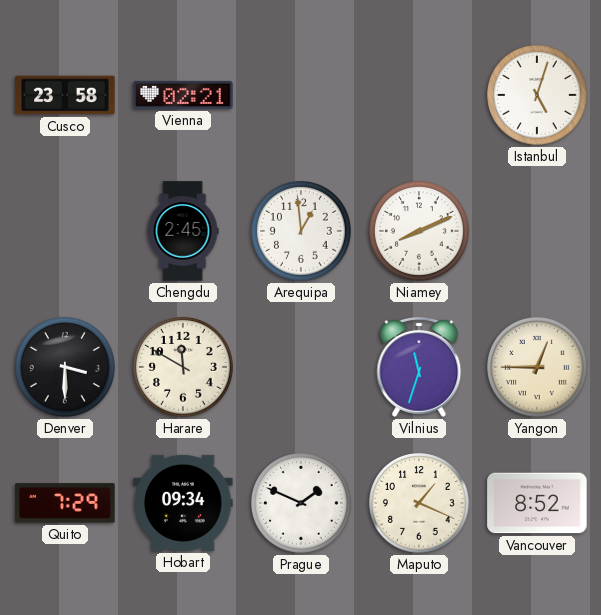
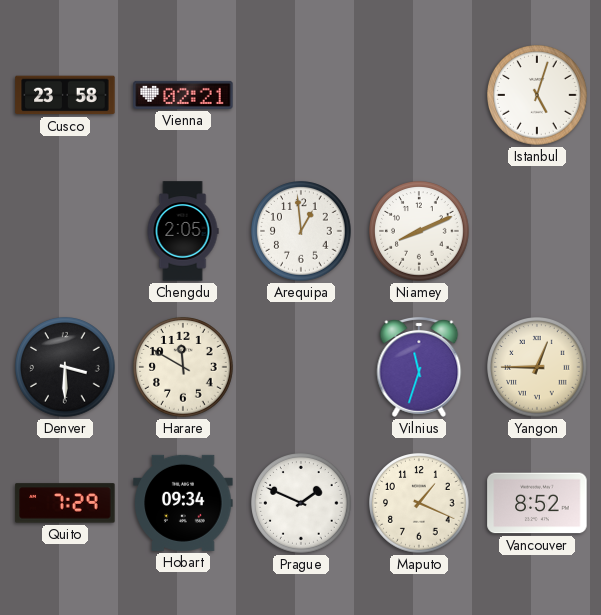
Chengdu: 2:45 -> 2:05 (183, 231)
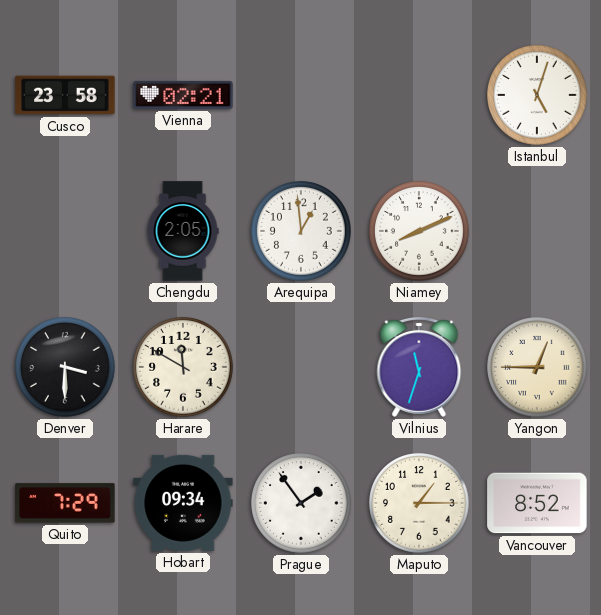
Prague: 1:49 -> 1:54 (301, 503)
Maputo: 1:19 -> 1:15 (419, 503)
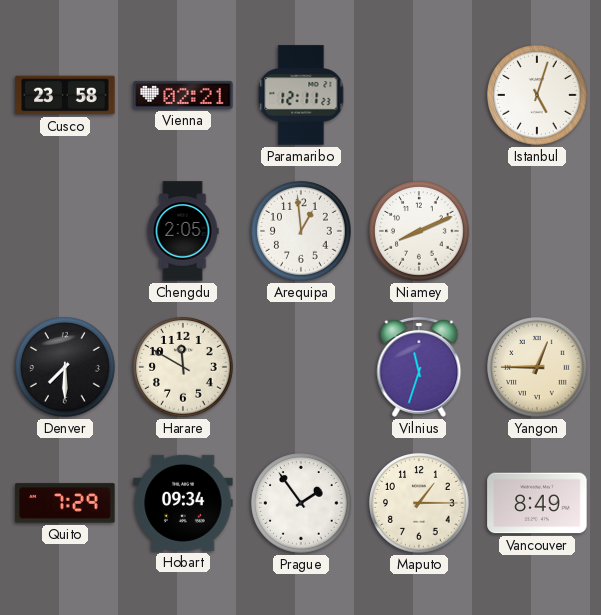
Paramaribo: none -> 12:11 (301, 95)
Denver: 3:30 -> 7:30 (65, 367)
Vancouver: 8:52 -> 8:49 (537, 503)
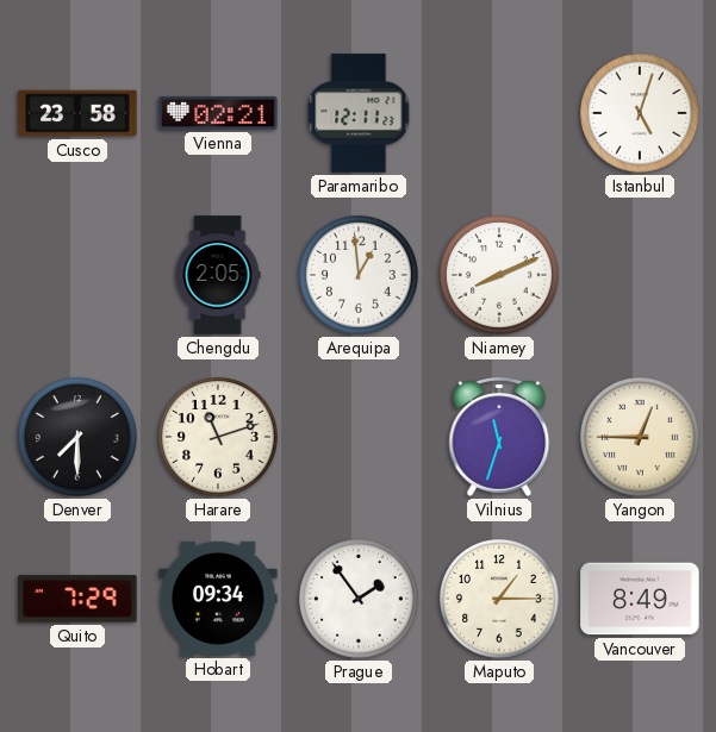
Harare: 11:50 -> 11:12 (218, 437)
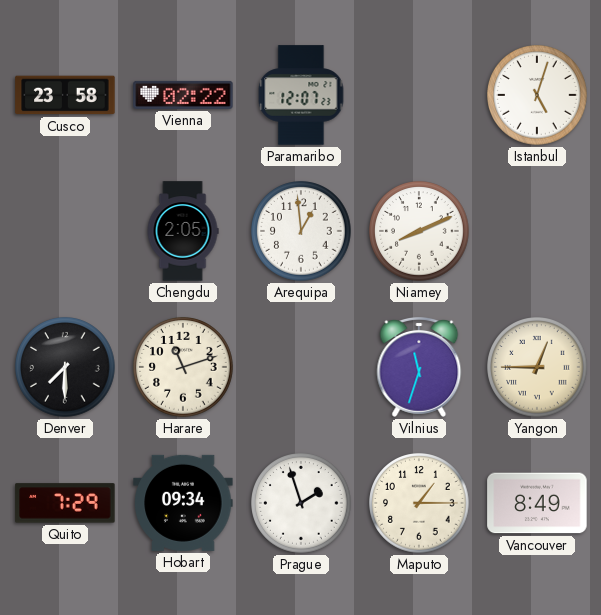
Vienna: 02:21 -> 02:22 (183, 95)
Paramaribo: 12:11 -> 12:07 (301, 95)
Prague: 1:54 -> 1:57 (301, 503)
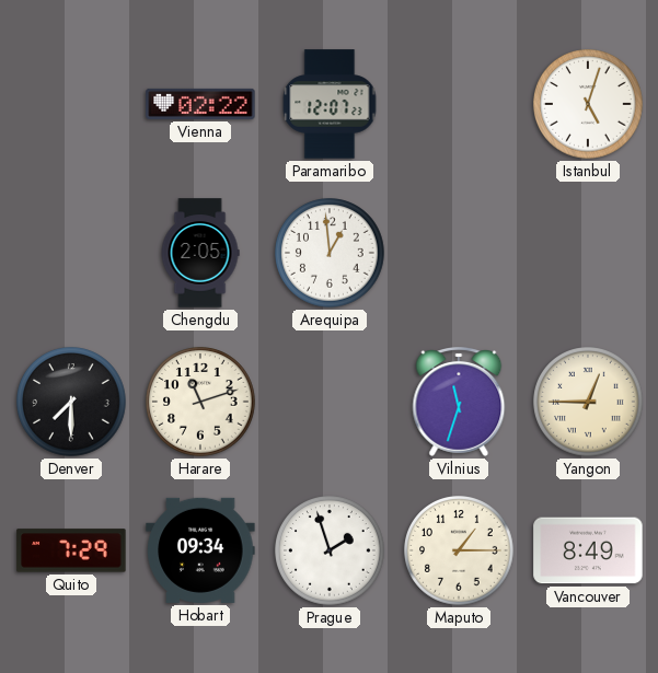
Cusco: 23:58 -> none (65, 95)
Niamey: 8:11 -> none (419, 231)
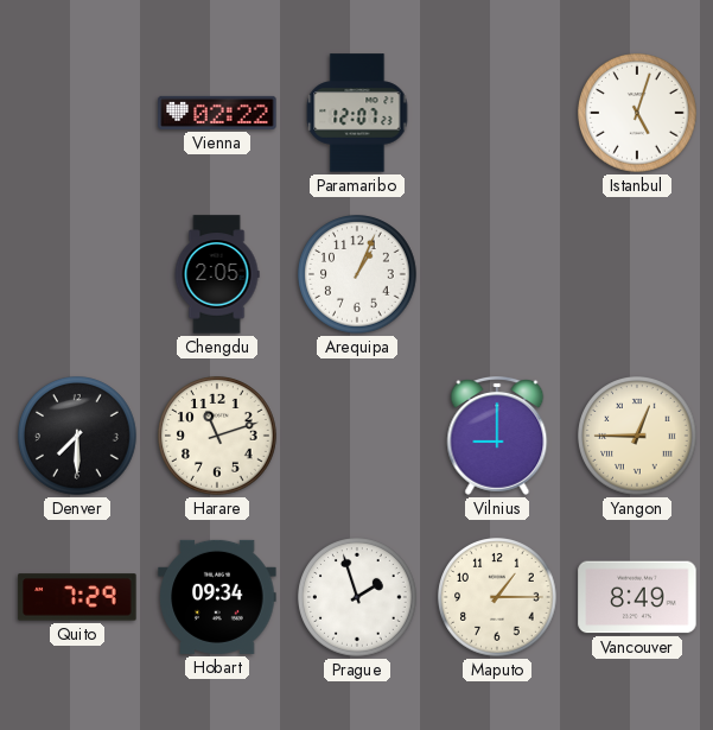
Arequipa: 12:59 -> 1:04 (357, 274)
Vilnius: 11:33 -> 9:00 (497, 436)
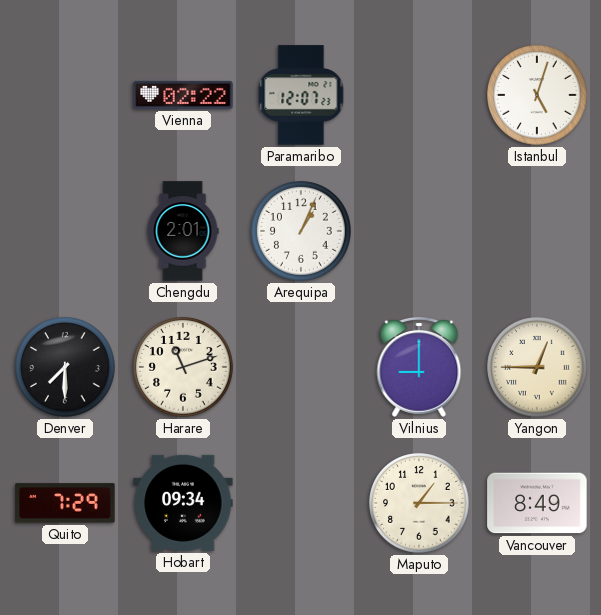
Chengdu: 2:05 -> 2:01 (183, 231)
Prague: 1:57 -> none (357, 597)
